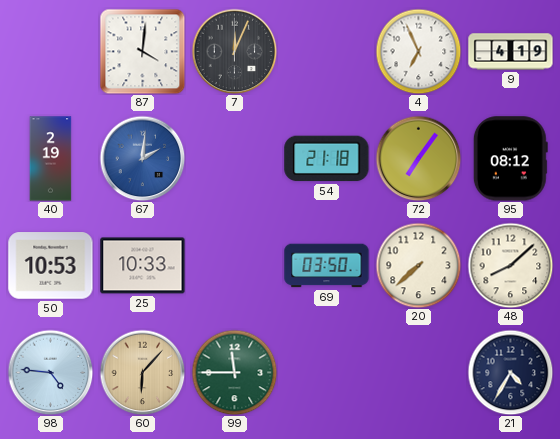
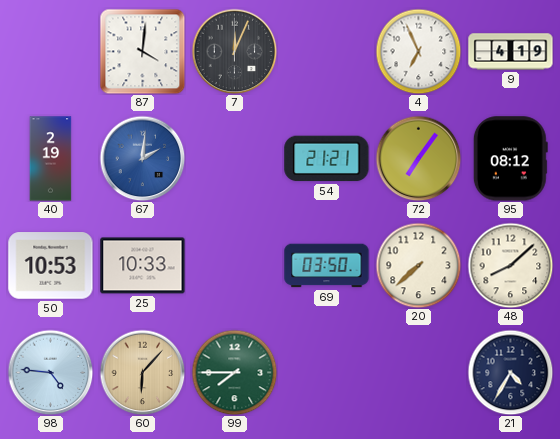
54: 21:18 -> 21:21 (327, 159)
99: 11:45 -> 7:45 (234, 372)
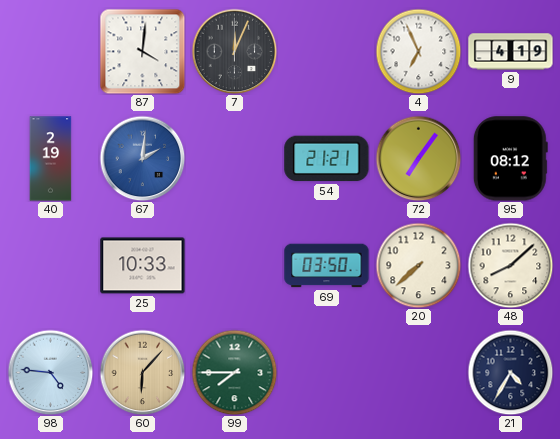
50: 10:53 -> none (51, 266)
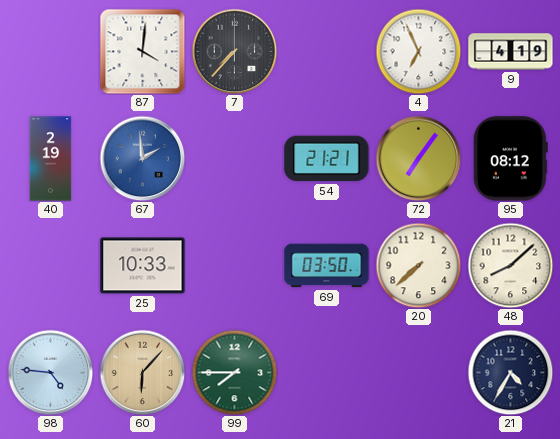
7: 12:04 -> 7:37 (234, 51)
67: 2:01 -> 1:59 (142, 158)
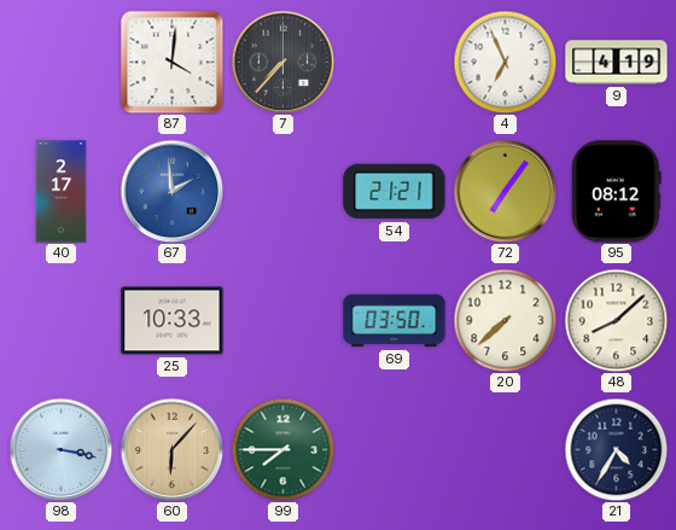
40: 2:19 -> 2:17 (62, 192)
98: 4:46 -> 3:17 (60, 449)
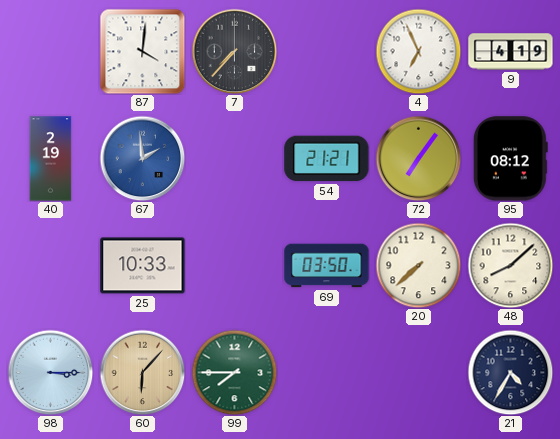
40: 2:17 -> 2:19 (51, 159)
98: 3:17 -> 3:15 (50, 372)
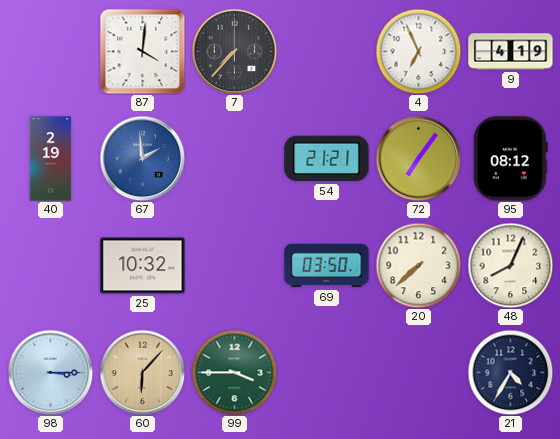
25: 10:33 -> 10:32 (143, 266)
48: 8:08 -> 8:04 (510, 265)
99: 7:45 -> 3:45 (234, 372)
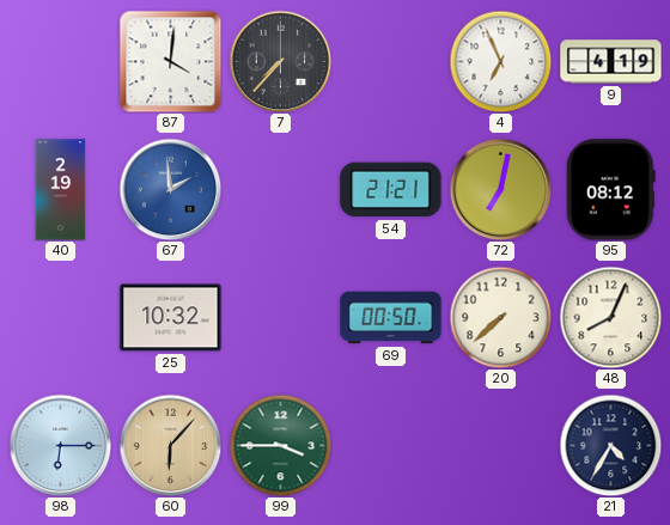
72: 7:06 -> 7:02 (500, 189)
69: 03:50 -> 00:50 (391, 318)
98: 3:15 -> 6:15 (60, 445)
